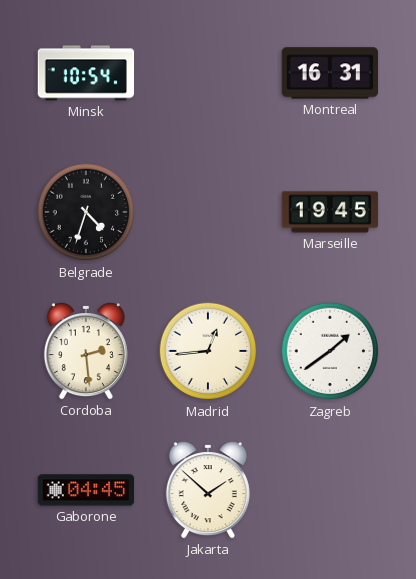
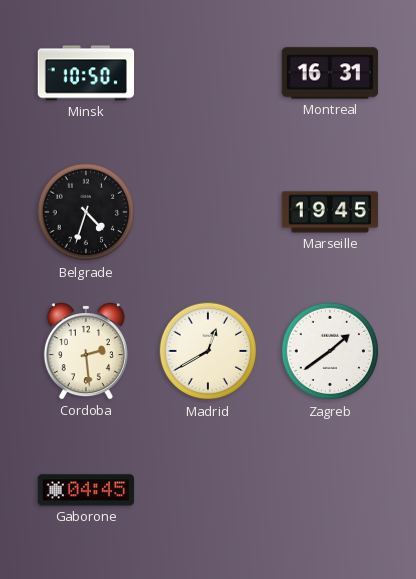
Minsk: 10:54 -> 10:50 (86, 73)
Madrid: 12:44 -> 12:40 (208, 351)
Jakarta: 1:52 -> none (208, 490)
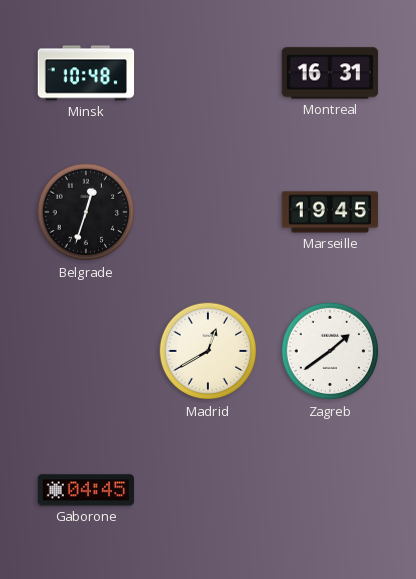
Minsk: 10:50 -> 10:48 (86, 73)
Belgrade: 4:33 -> 12:33 (86, 212)
Cordoba: 2:29 -> none (86, 351)
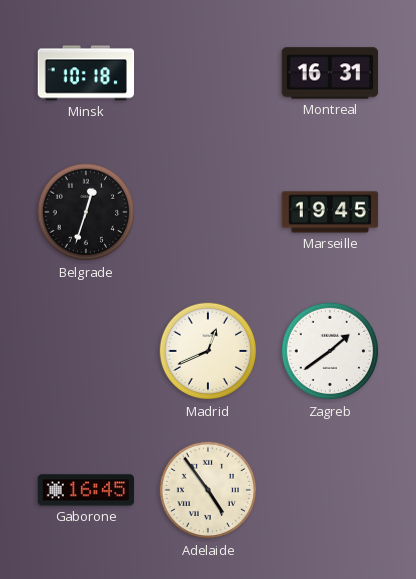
Minsk: 10:48 -> 10:18 (86, 73)
Madrid: 12:40 -> 12:41 (208, 351)
Gaborone: 04:45 -> 16:45 (86, 490)
Adelaide: none -> 4:54 (208, 490)
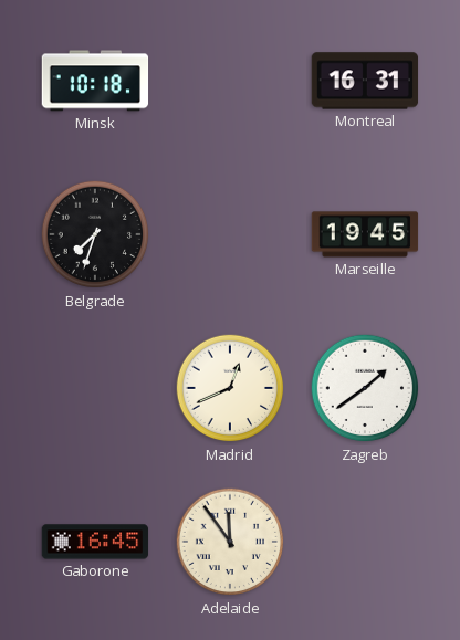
Belgrade: 12:33 -> 7:33 (95, 234)
Adelaide: 4:54 -> 11:54 (230, 542)
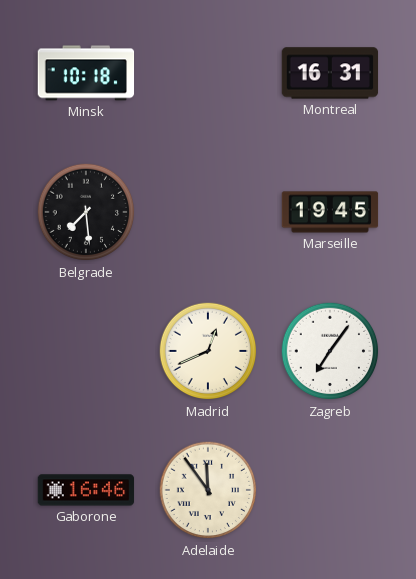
Belgrade: 7:33 -> 7:29 (86, 212)
Zagreb: 1:39 -> 7:06 (330, 351)
Gaborone: 16:45 -> 16:46 (86, 490)
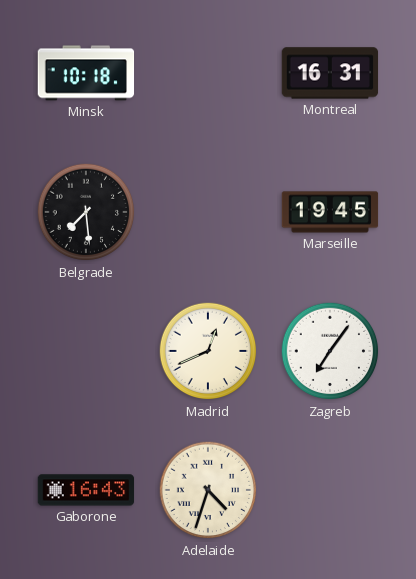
Gaborone: 16:46 -> 16:43 (86, 490)
Adelaide: 11:54 -> 4:33 (208, 490)
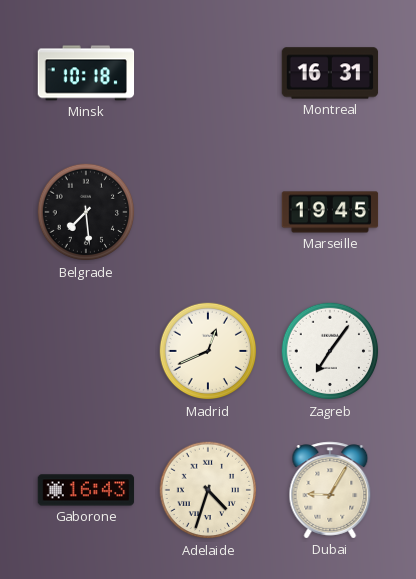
Dubai: none -> 9:05 (330, 490)
